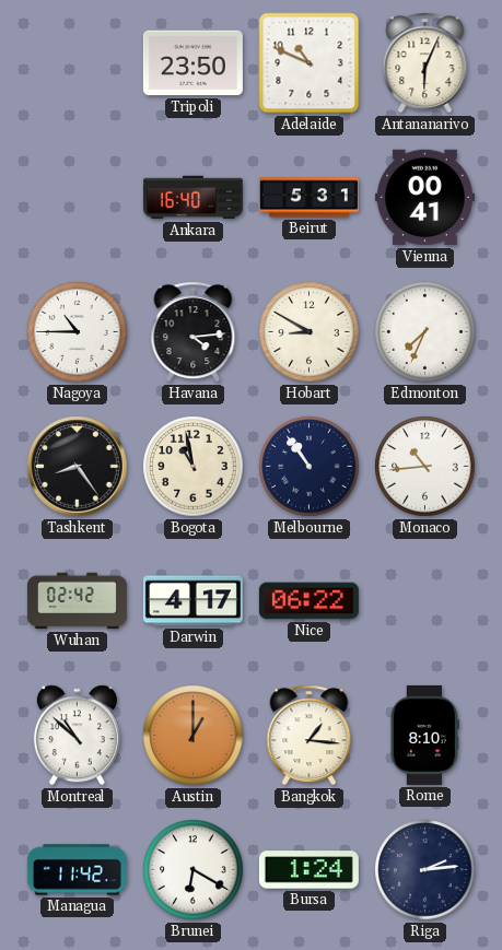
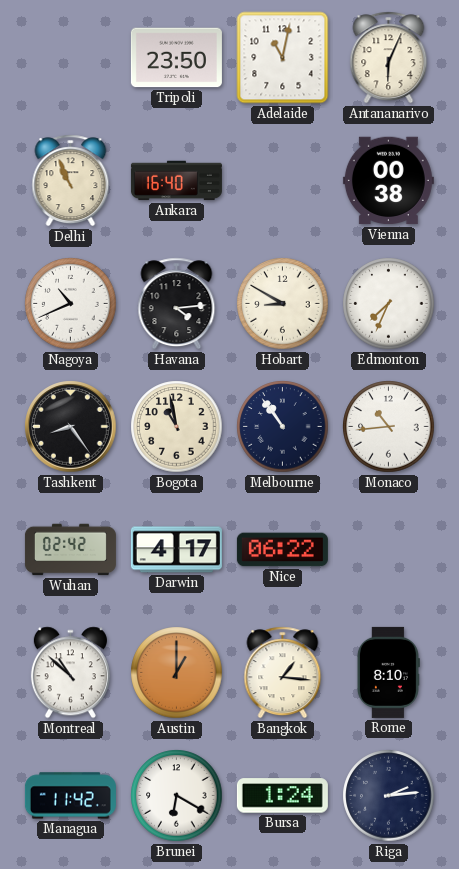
Adelaide: 10:49 -> 11:02 (283, 58)
Delhi: none -> 10:56 (71, 181)
Beirut: 5:31 -> none (308, 198)
Vienna: 00:41 -> 00:38 (388, 181)
Nagoya: 10:45 -> 10:41 (71, 304)
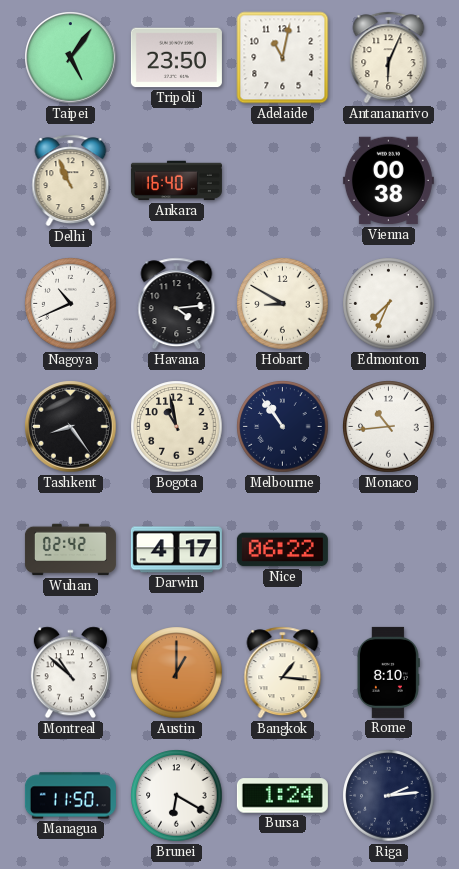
Taipei: none -> 5:06 (71, 58)
Managua: 11:42 -> 11:50 (70, 796)
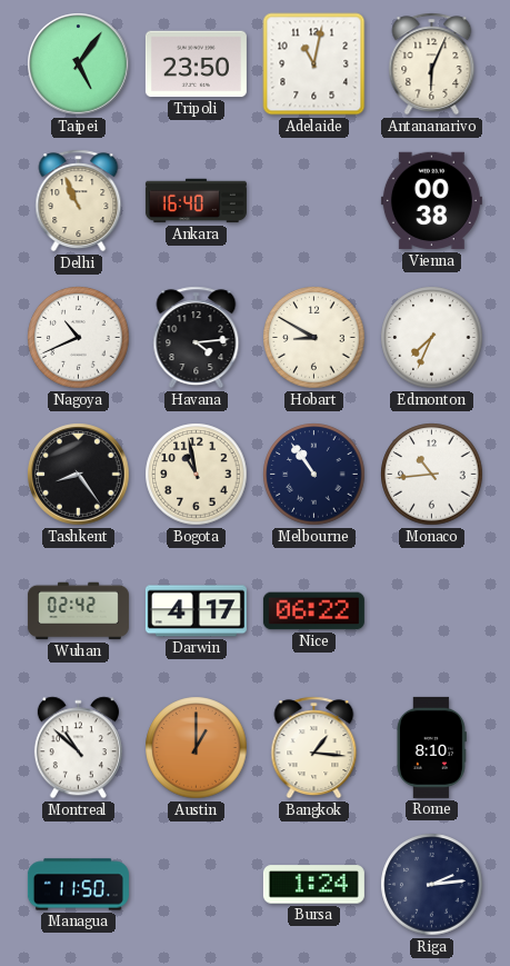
Brunei: 6:20 -> none (177, 796)
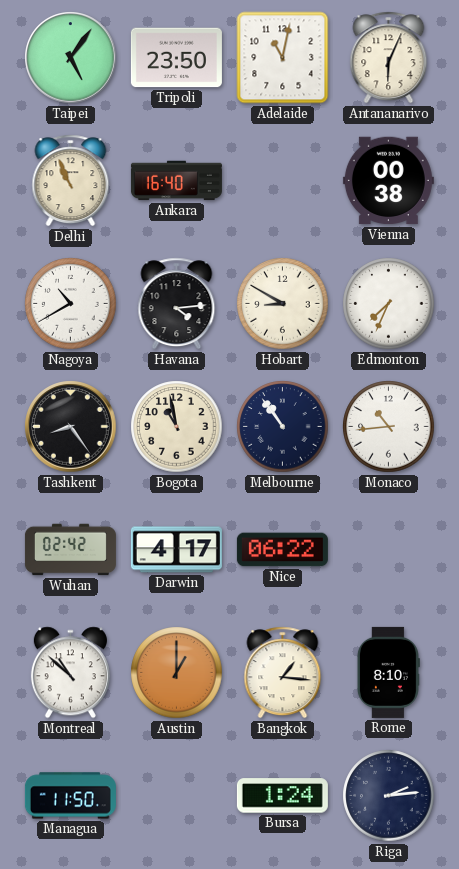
Nagoya: 10:41 -> 10:40 (71, 304)
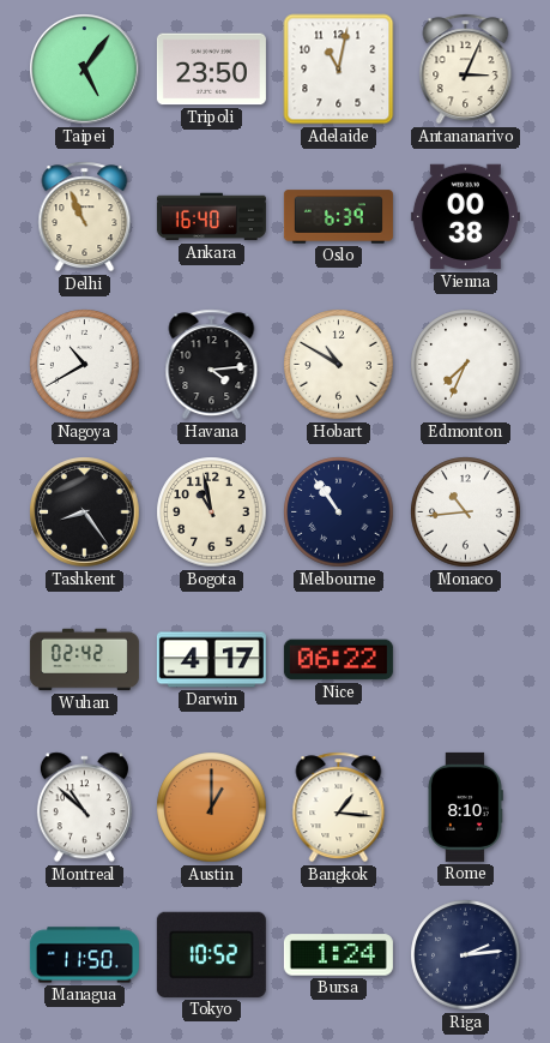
Antananarivo: 6:04 -> 3:04 (466, 70)
Oslo: none -> 6:39 (338, 217)
Hobart: 8:50 -> 10:50 (339, 365)
Tokyo: none -> 10:52 (211, 954)
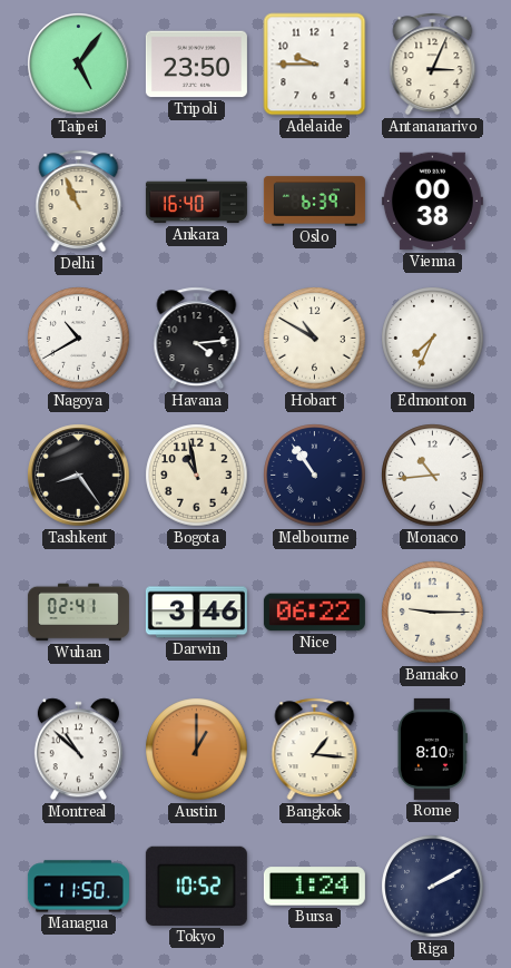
Adelaide: 11:02 -> 9:45 (315, 65)
Wuhan: 02:42 -> 02:41 (78, 613)
Darwin: 4:17 -> 3:46 (196, 613)
Bamako: none -> 9:15 (433, 613)
Riga: 2:14 -> 2:10 (433, 887)
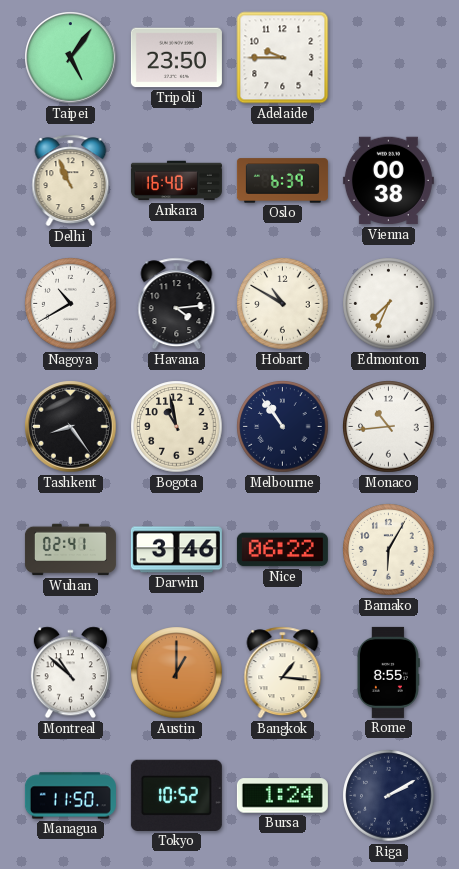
Antananarivo: 3:04 -> none (433, 65)
Bamako: 9:15 -> 6:05 (389, 550)
Rome: 8:10 -> 8:55 (388, 672)
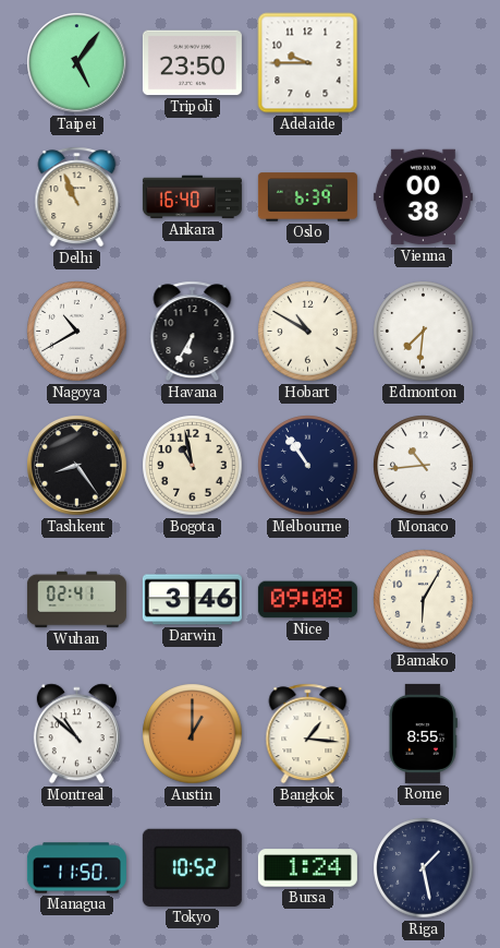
Havana: 4:14 -> 6:35 (193, 332)
Edmonton: 7:34 -> 7:31 (424, 332)
Nice: 06:22 -> 09:08 (307, 600)
Riga: 2:10 -> 1:28 (424, 868)
